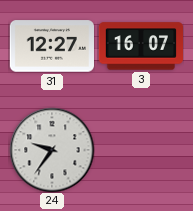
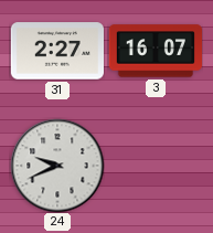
31: 12:27 -> 2:27 (56, 51)
24: 9:36 -> 9:41 (57, 166)
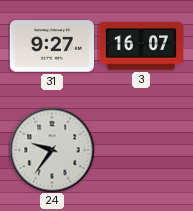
31: 2:27 -> 9:27 (51, 46)
24: 9:41 -> 9:36 (52, 150)
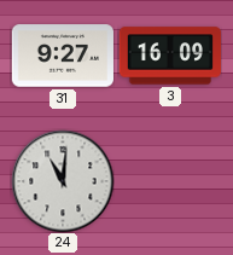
3: 16:07 -> 16:09 (169, 56)
24: 9:36 -> 11:01 (63, 181)
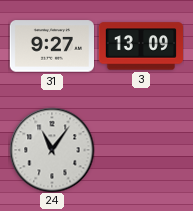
3: 16:09 -> 13:09 (140, 46)
24: 11:01 -> 11:06 (52, 150)
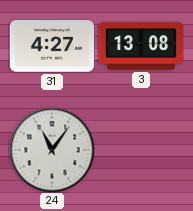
31: 9:27 -> 4:27 (51, 46)
3: 13:09 -> 13:08 (140, 46)
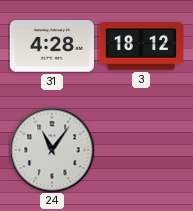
31: 4:27 -> 4:28 (51, 46)
3: 13:08 -> 18:12 (140, 46)
